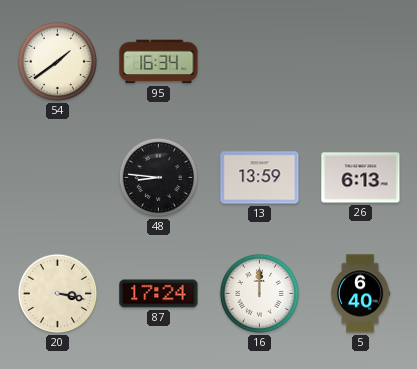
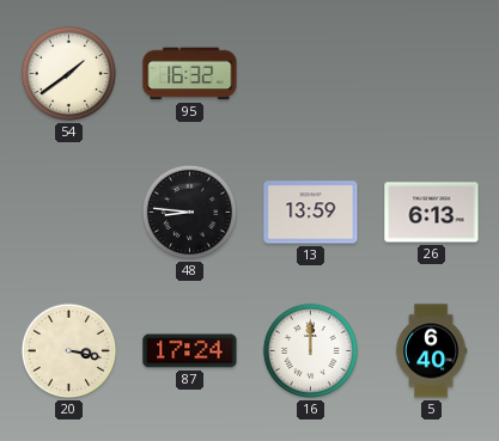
95: 16:34 -> 16:32 (190, 74)
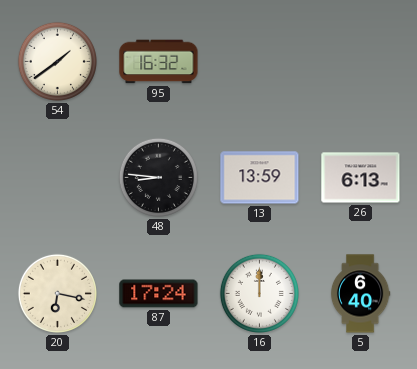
20: 3:17 -> 6:17 (57, 293)
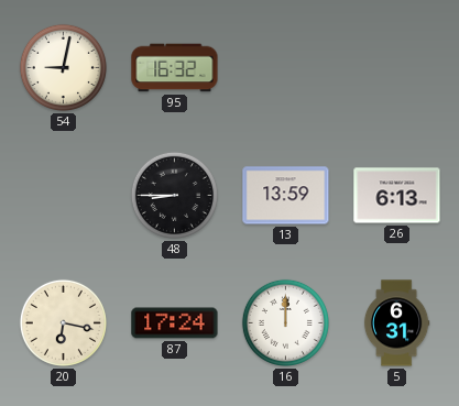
54: 1:39 -> 9:02 (63, 67)
48: 8:46 -> 8:45 (174, 195)
5: 6:40 -> 6:31 (396, 323)
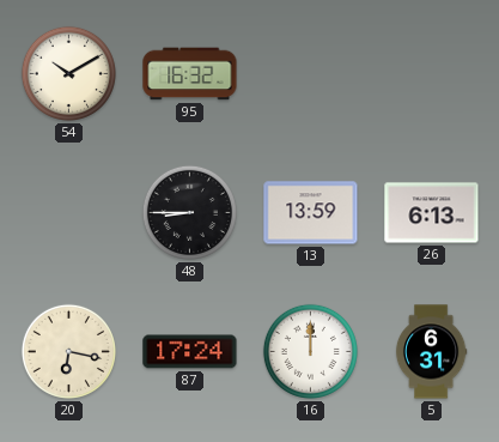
54: 9:02 -> 10:10 (68, 73)
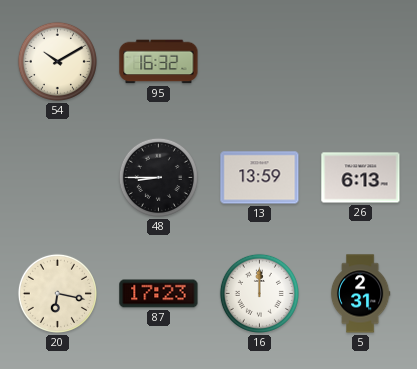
87: 17:24 -> 17:23 (159, 294)
5: 6:31 -> 2:31 (360, 294)
